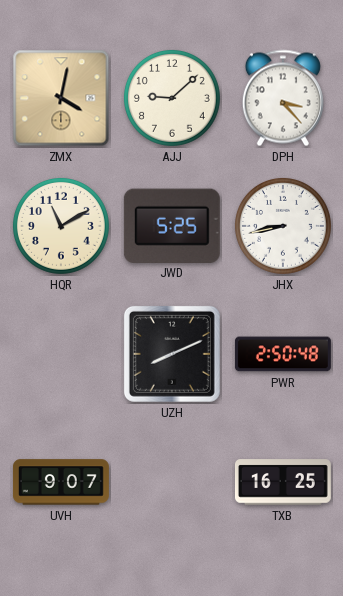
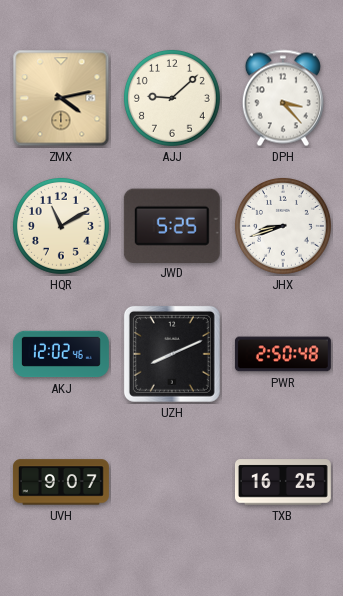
ZMX: 4:02 -> 4:13 (61, 98)
JHX: 8:43 -> 8:42 (283, 226)
AKJ: none -> 12:02 (61, 354)
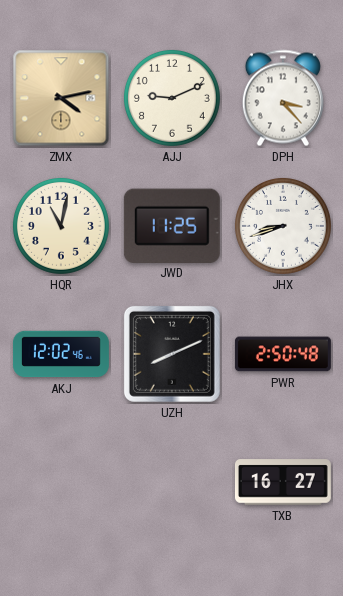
AJJ: 9:08 -> 9:11 (172, 98)
HQR: 11:10 -> 11:02 (61, 226)
JWD: 5:25 -> 11:25 (172, 225)
UVH: 9:07 -> none (61, 482)
TXB: 16:25 -> 16:27 (283, 482)
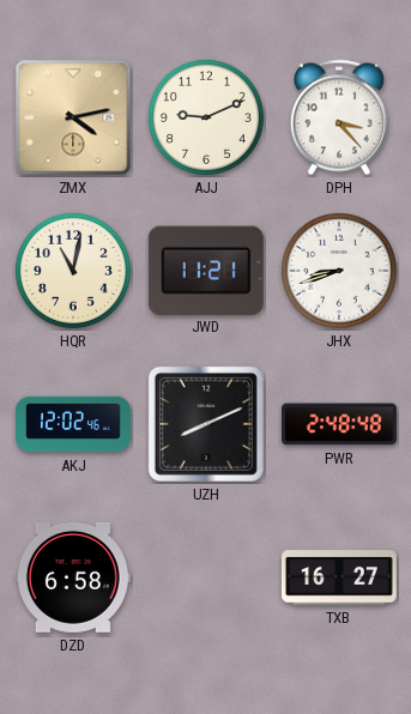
JWD: 11:25 -> 11:21 (206, 270)
PWR: 2:50 -> 2:48 (339, 424)
DZD: none -> 6:58 (73, 577)
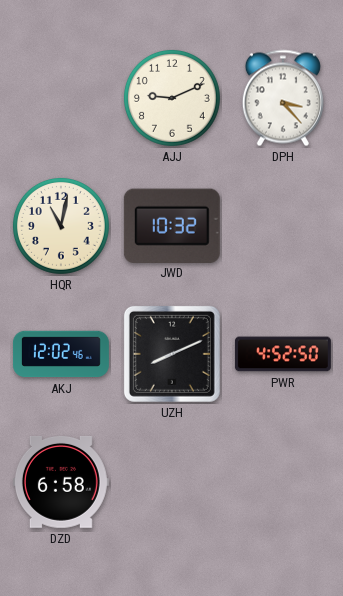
ZMX: 4:13 -> none (73, 117)
JWD: 11:21 -> 10:32 (172, 225)
JHX: 8:42 -> none (339, 271)
PWR: 2:48 -> 4:52 (283, 354)
TXB: 16:27 -> none (339, 577)
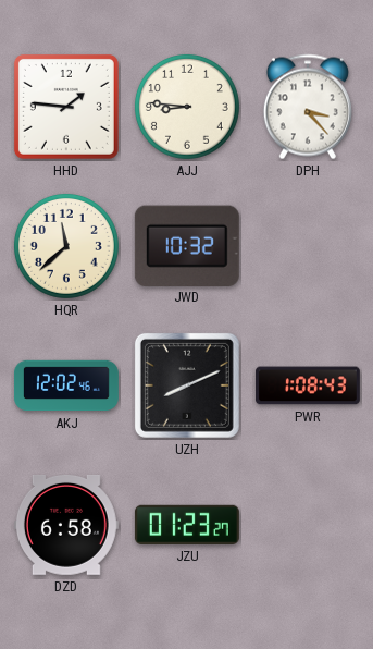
HHD: none -> 1:46 (66, 107)
AJJ: 9:11 -> 8:46 (187, 107)
HQR: 11:02 -> 11:38 (66, 246)
PWR: 4:52 -> 1:08 (308, 385)
JZU: none -> 01:23 (187, 525)
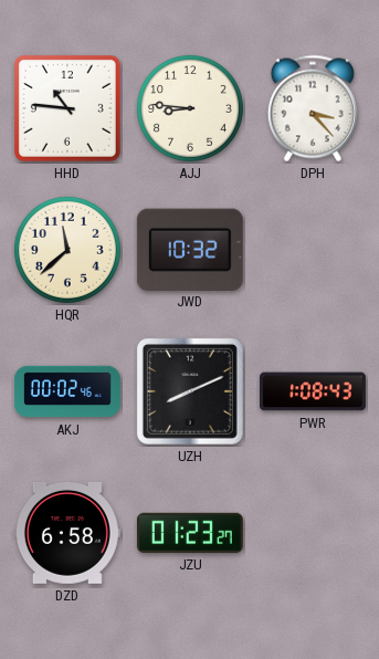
HHD: 1:46 -> 10:46 (67, 108)
AKJ: 12:02 -> 00:02 (67, 391)
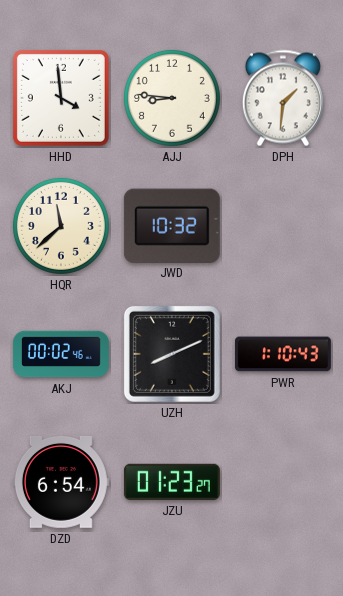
HHD: 10:46 -> 3:59 (61, 98)
DPH: 3:23 -> 1:31 (283, 98)
PWR: 1:08 -> 1:10 (283, 354)
DZD: 6:58 -> 6:54 (61, 482)
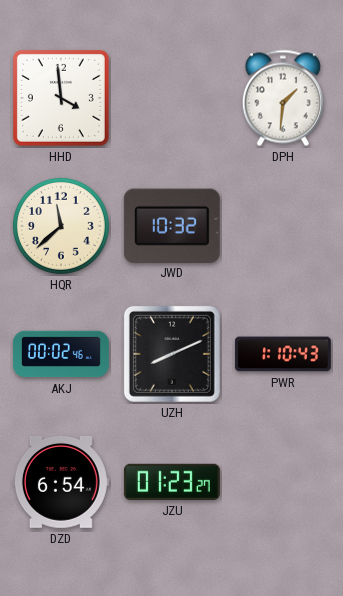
AJJ: 8:46 -> none (172, 98)
